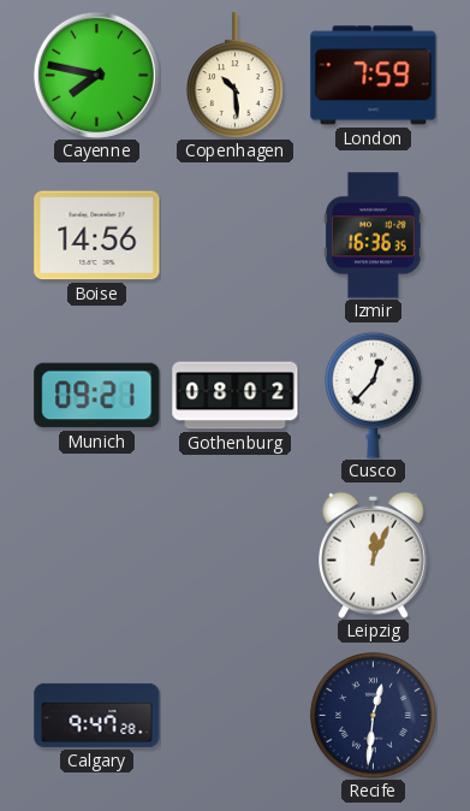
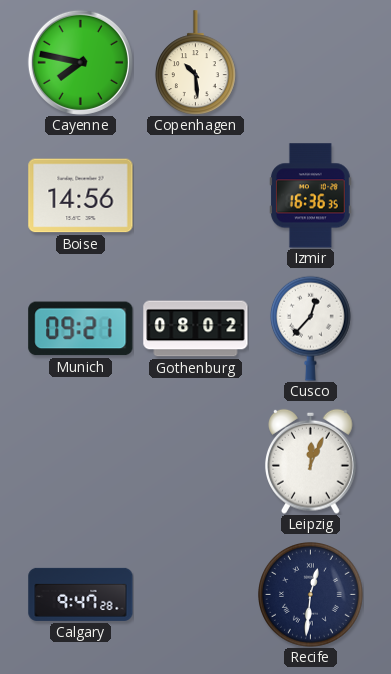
London: 7:59 -> none (374, 76)
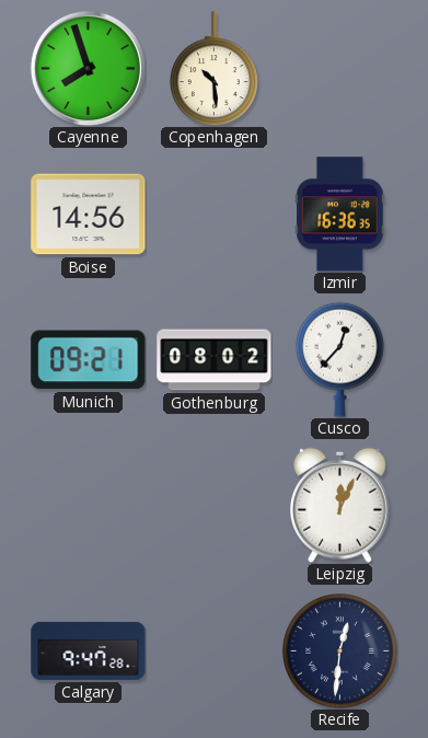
Cayenne: 7:47 -> 7:57 (88, 68)
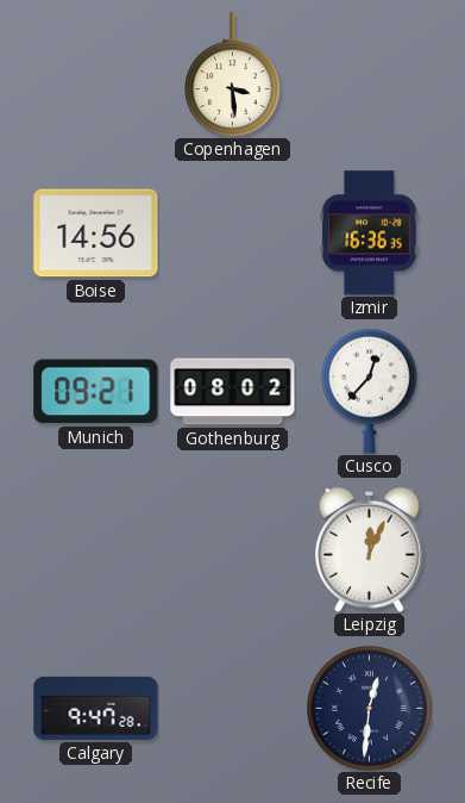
Cayenne: 7:57 -> none (88, 68)
Copenhagen: 10:29 -> 3:29 (232, 75)
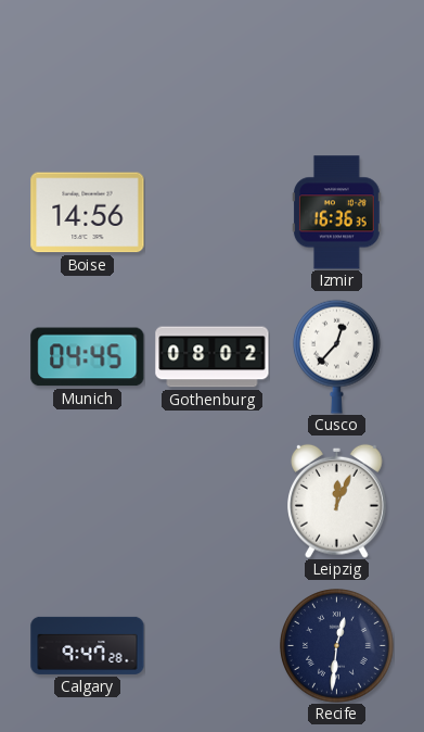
Copenhagen: 3:29 -> none (232, 75)
Munich: 09:21 -> 04:45 (88, 357)
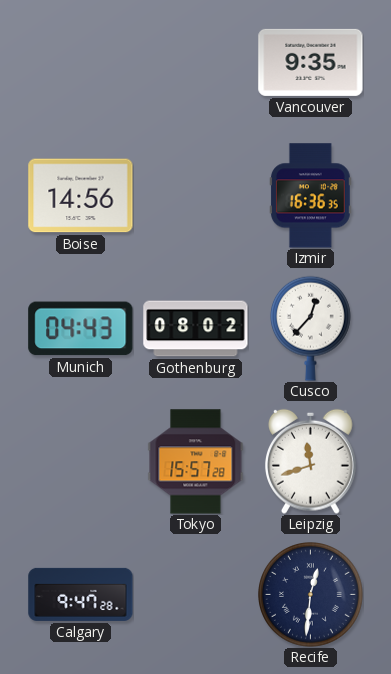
Vancouver: none -> 9:35 (311, 62)
Munich: 04:45 -> 04:43 (81, 329)
Tokyo: none -> 15:57 (196, 462)
Leipzig: 12:04 -> 11:42 (311, 461)
